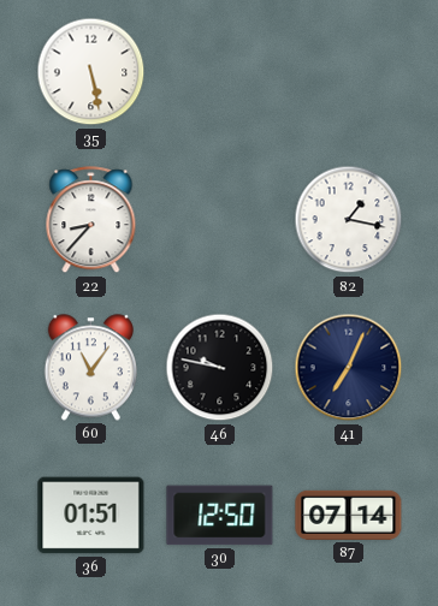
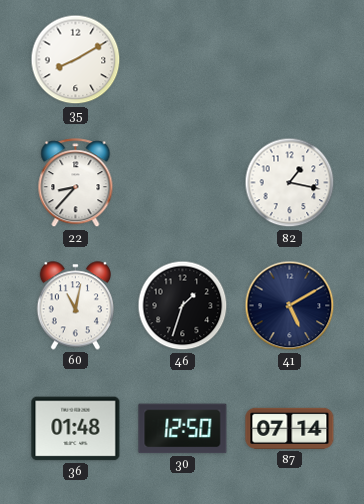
35: 5:28 -> 8:10 (76, 60)
60: 11:06 -> 11:02 (75, 306)
46: 9:47 -> 1:33 (183, 306)
41: 7:04 -> 5:10 (290, 306)
36: 01:51 -> 01:48 (76, 429)
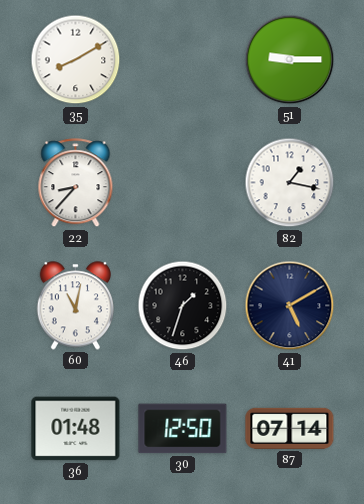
51: none -> 9:15 (290, 60)
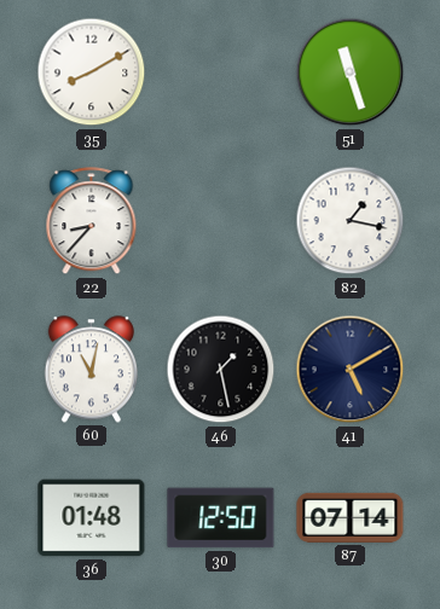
51: 9:15 -> 11:27 (351, 72)
46: 1:33 -> 1:28 (221, 370)
